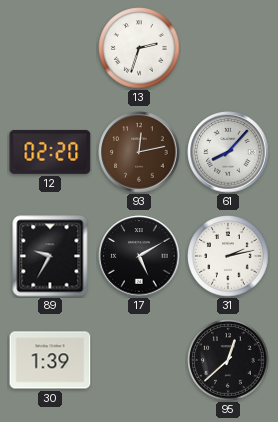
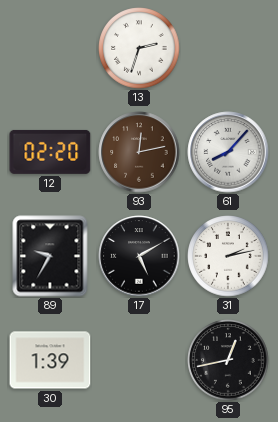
95: 12:38 -> 12:43 (228, 360)
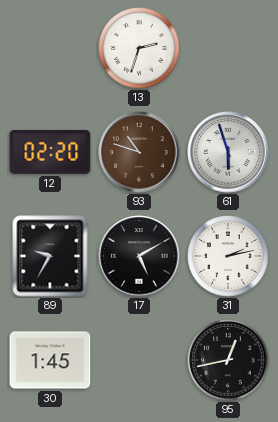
93: 12:13 -> 10:48 (139, 152)
61: 8:07 -> 5:57 (228, 152)
30: 1:39 -> 1:45 (50, 360)
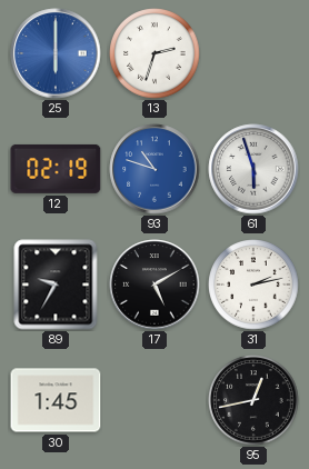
25: none -> 6:00 (56, 53)
12: 02:20 -> 02:19 (56, 169)
93 dial: brown -> blue (154, 169)
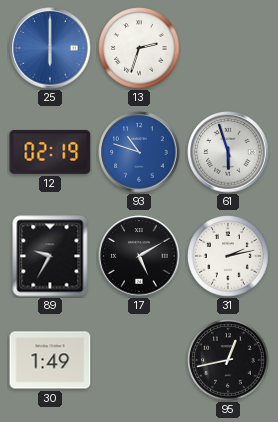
30: 1:45 -> 1:49 (50, 360)
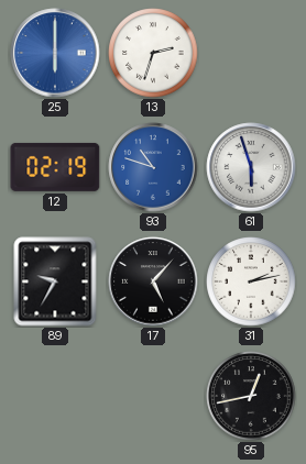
17: 5:10 -> 5:07 (153, 281)
30: 1:49 -> none (50, 360)
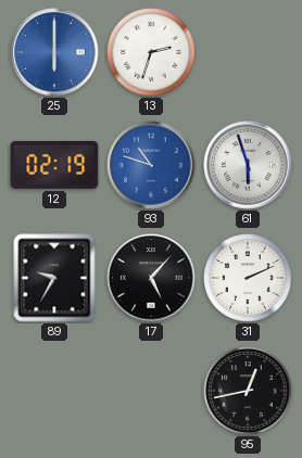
31: 2:13 -> 2:11 (248, 278)
